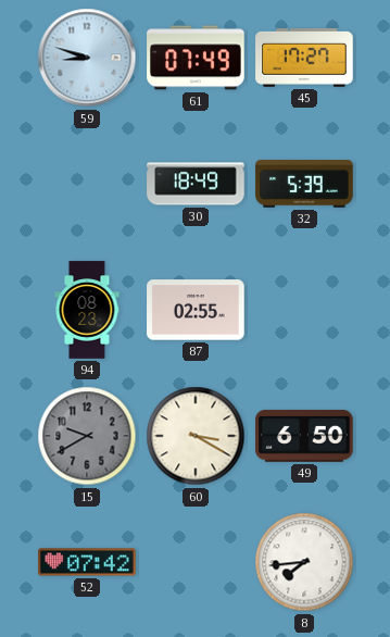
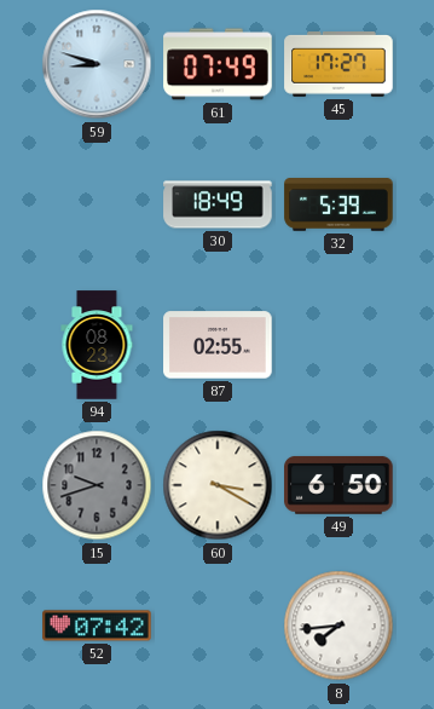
15: 9:40 -> 9:42 (97, 485)
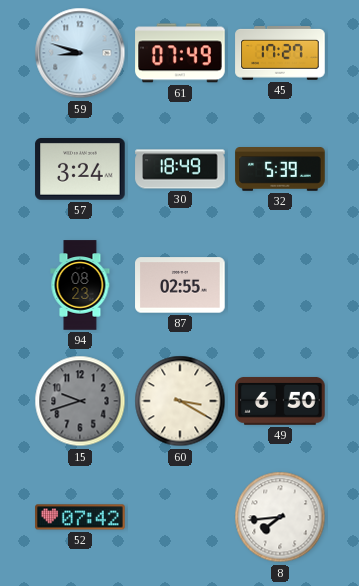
57: none -> 3:24 (80, 170)
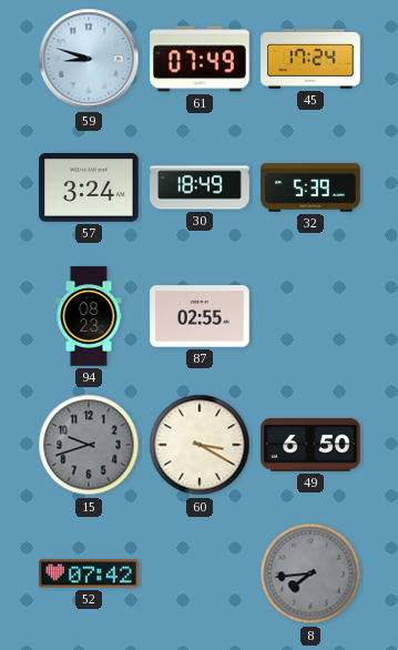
45: 17:27 -> 17:24 (310, 60)
8 dial: white -> grey (310, 573)
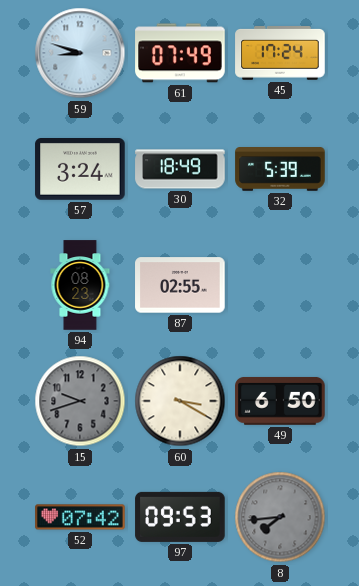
97: none -> 09:53 (180, 517)
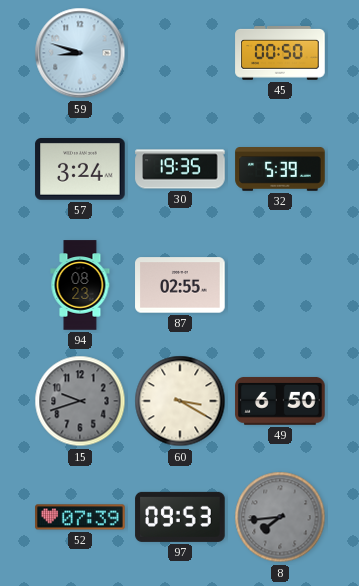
61: 07:49 -> none (180, 53)
45: 17:24 -> 00:50 (280, 54)
30: 18:49 -> 19:35 (180, 169)
52: 07:42 -> 07:39 (80, 517)
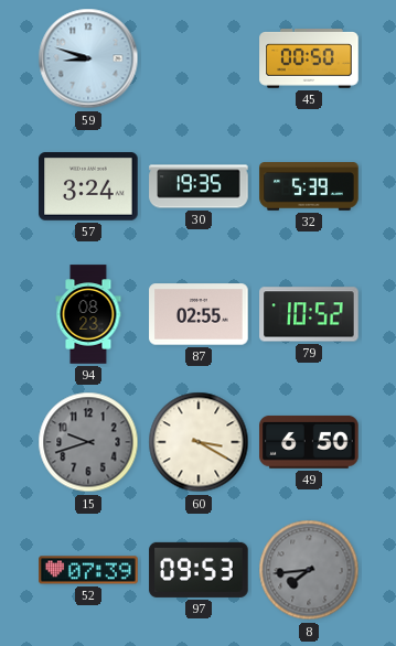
79: none -> 10:52 (309, 314)
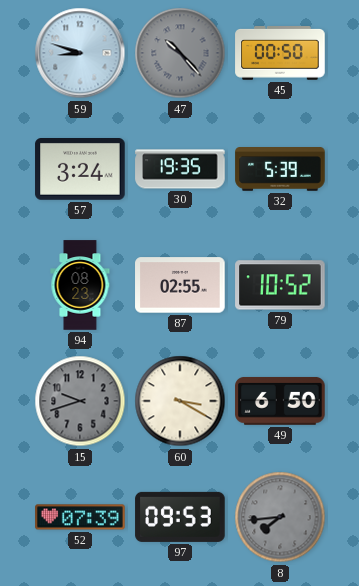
47: none -> 10:23 (180, 53)
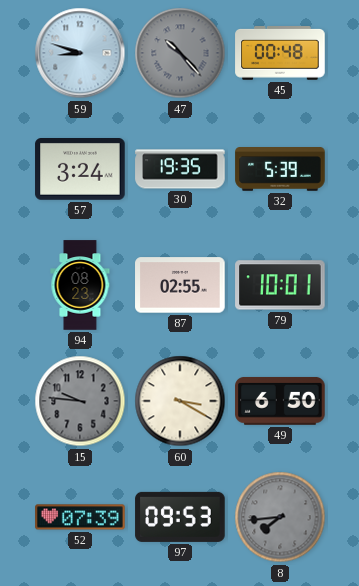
45: 00:50 -> 00:48 (280, 54)
79: 10:52 -> 10:01 (280, 285)
15: 9:42 -> 9:46 (80, 401)
